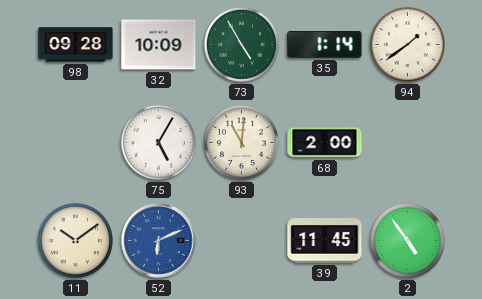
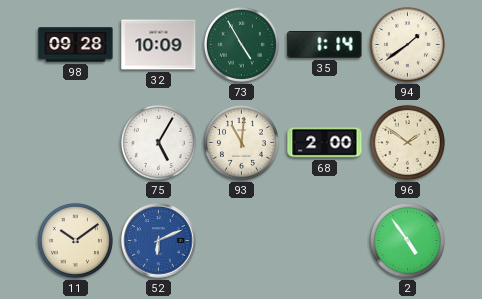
96: none -> 1:51 (407, 142)
39: 11:45 -> none (325, 241)
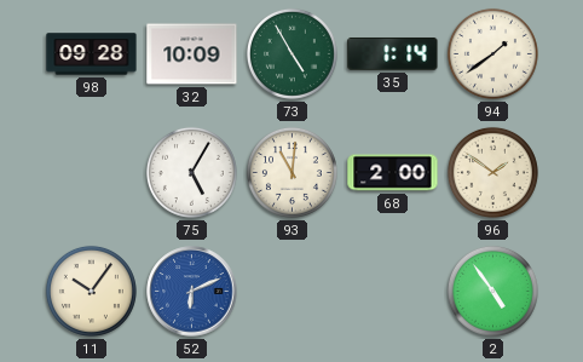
11: 10:09 -> 10:06 (91, 291)
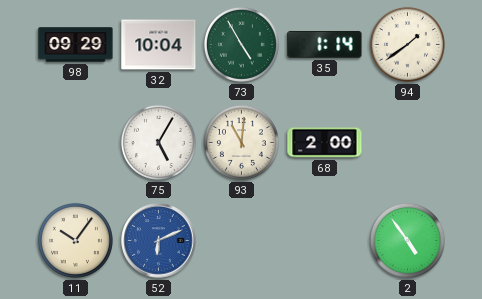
98: 09:28 -> 09:29 (76, 45)
32: 10:09 -> 10:04 (159, 45)
96: 1:51 -> none (492, 172)
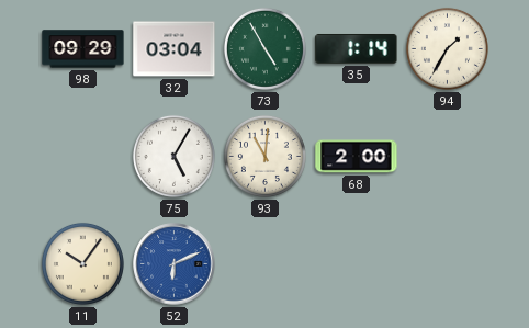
32: 10:04 -> 03:04 (175, 49)
94: 1:39 -> 1:35 (447, 48)
2: 4:54 -> none (407, 240)
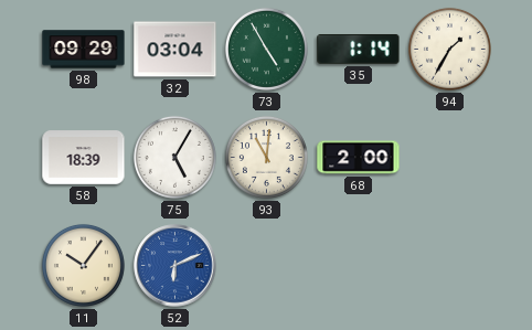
58: none -> 18:39 (84, 158)
